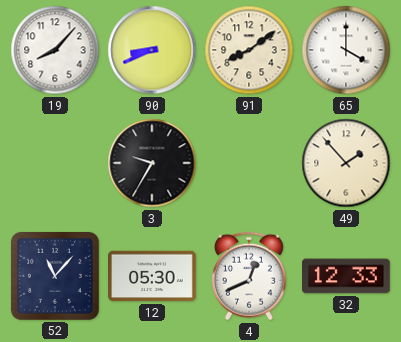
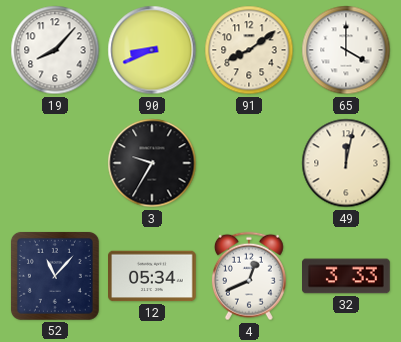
49: 1:53 -> 12:02 (346, 163)
12: 05:30 -> 05:34 (153, 276)
32: 12:33 -> 3:33 (347, 276)
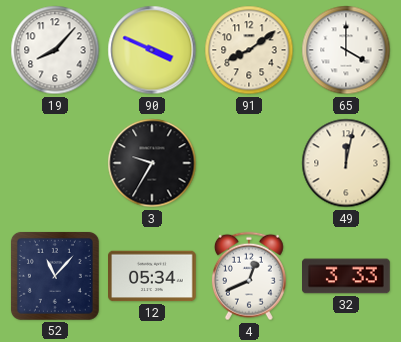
90: 8:41 -> 3:49 (152, 50)
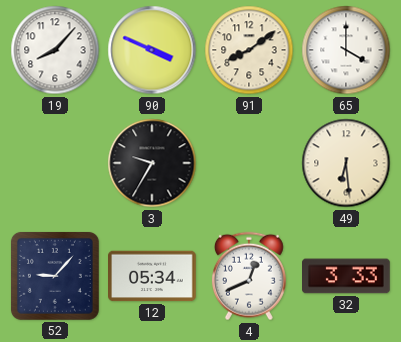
49: 12:02 -> 6:29 (346, 163)
52: 11:07 -> 9:07 (55, 276)
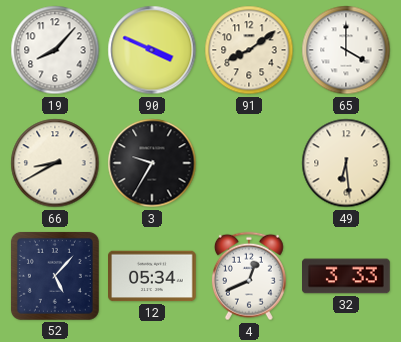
66: none -> 8:40 (55, 163)
52: 9:07 -> 5:07 (55, 276)
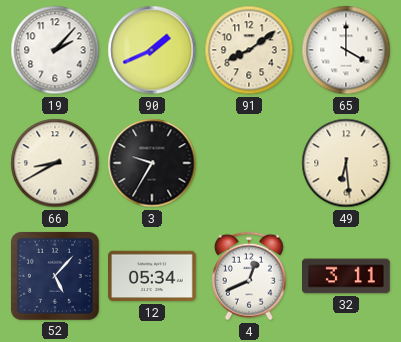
19: 8:07 -> 2:07 (55, 50)
90: 3:49 -> 1:41 (152, 50)
32: 3:33 -> 3:11 (347, 276)
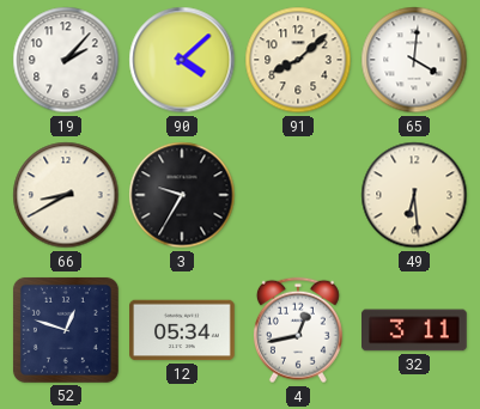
90: 1:41 -> 4:08 (182, 60)
91: 8:09 -> 8:08 (298, 60)
65: 4:00 -> 4:01 (414, 60)
52: 5:07 -> 12:48 (66, 330)
4: 12:41 -> 12:43 (298, 330)
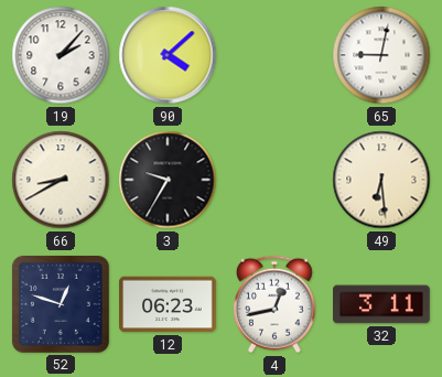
91: 8:08 -> none (298, 60)
65: 4:01 -> 9:02 (381, 55)
12: 05:34 -> 06:23 (169, 304)
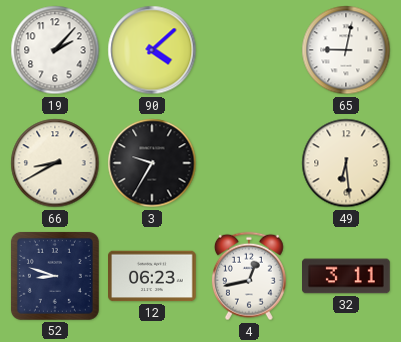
52: 12:48 -> 8:48 (55, 276)
